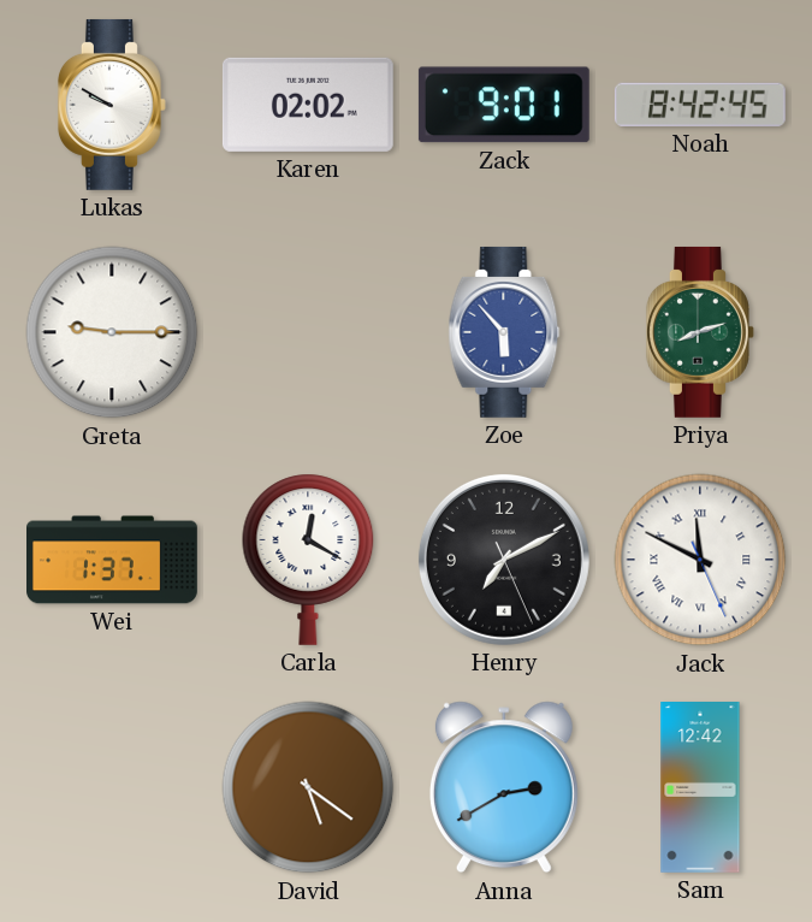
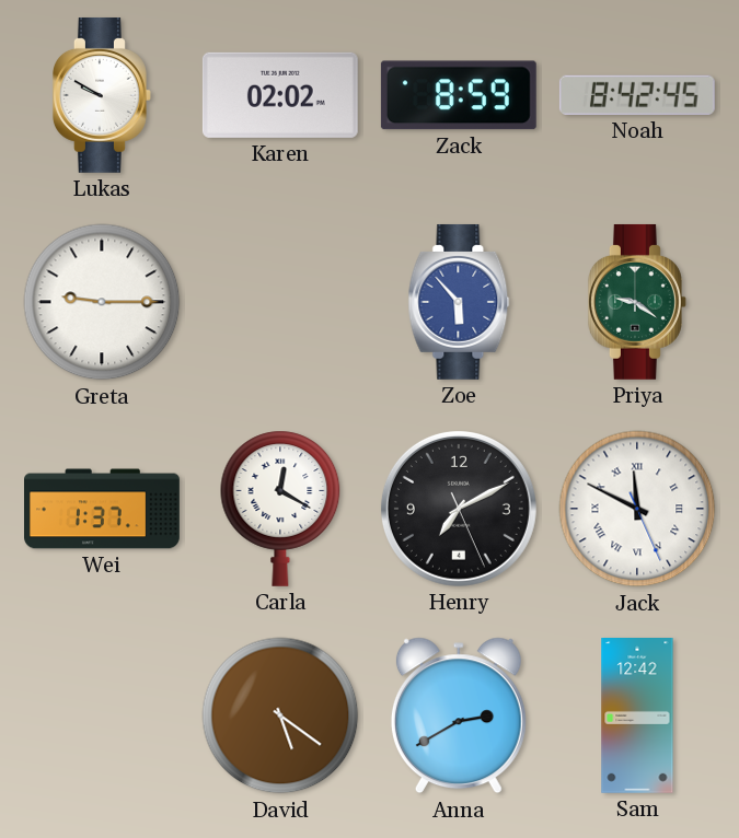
Zack: 9:01 -> 8:59 (459, 95)
Priya: 8:12 -> 9:21 (637, 302)
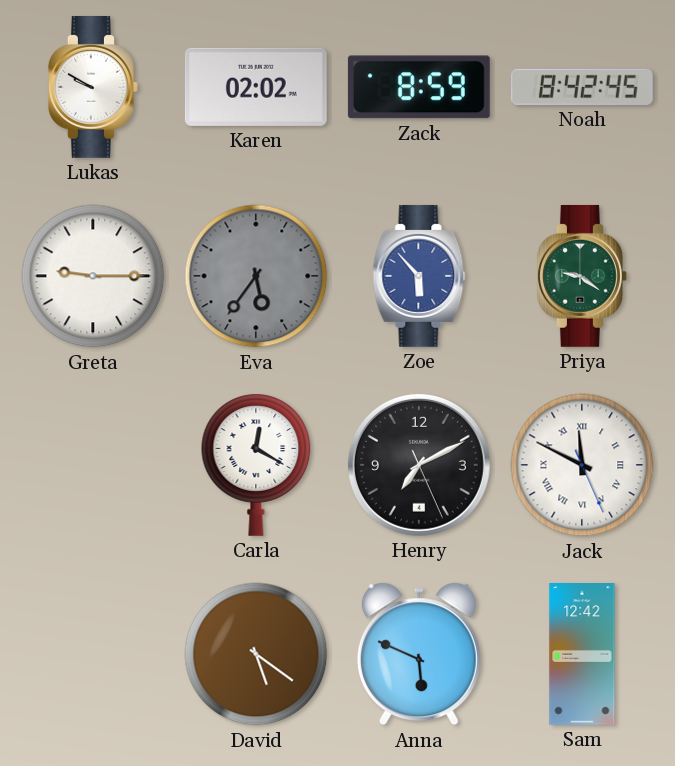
Eva: none -> 5:36 (256, 276)
Wei: 1:37 -> none (103, 509)
Anna: 2:40 -> 5:49 (419, 654)
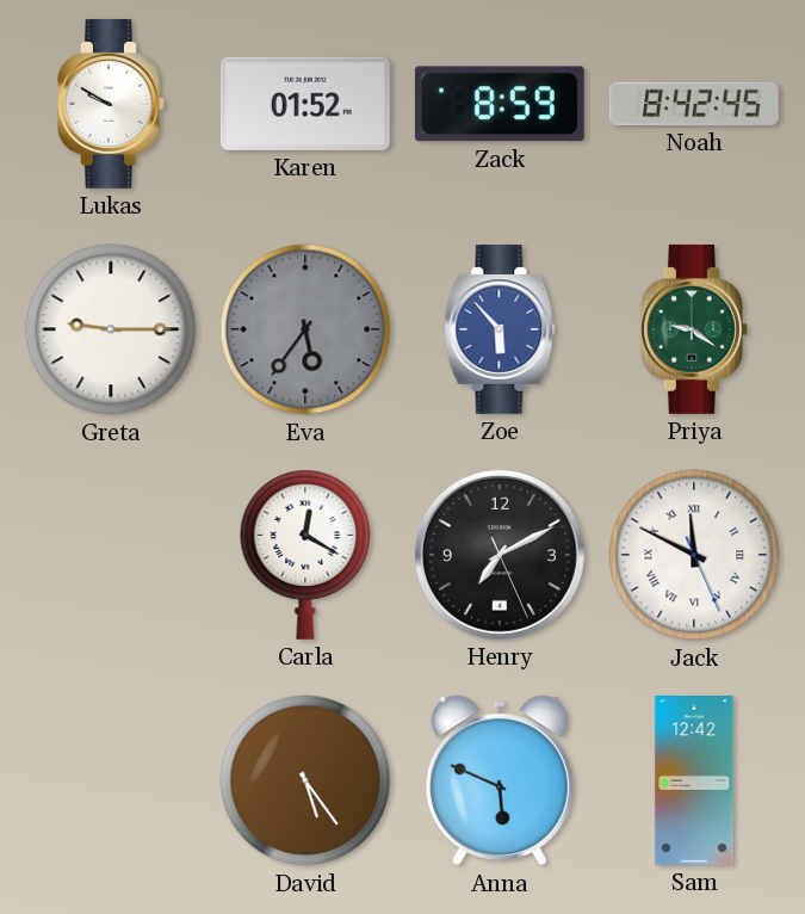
Karen: 02:02 -> 01:52 (305, 104)
David: 5:21 -> 5:24 (305, 780)
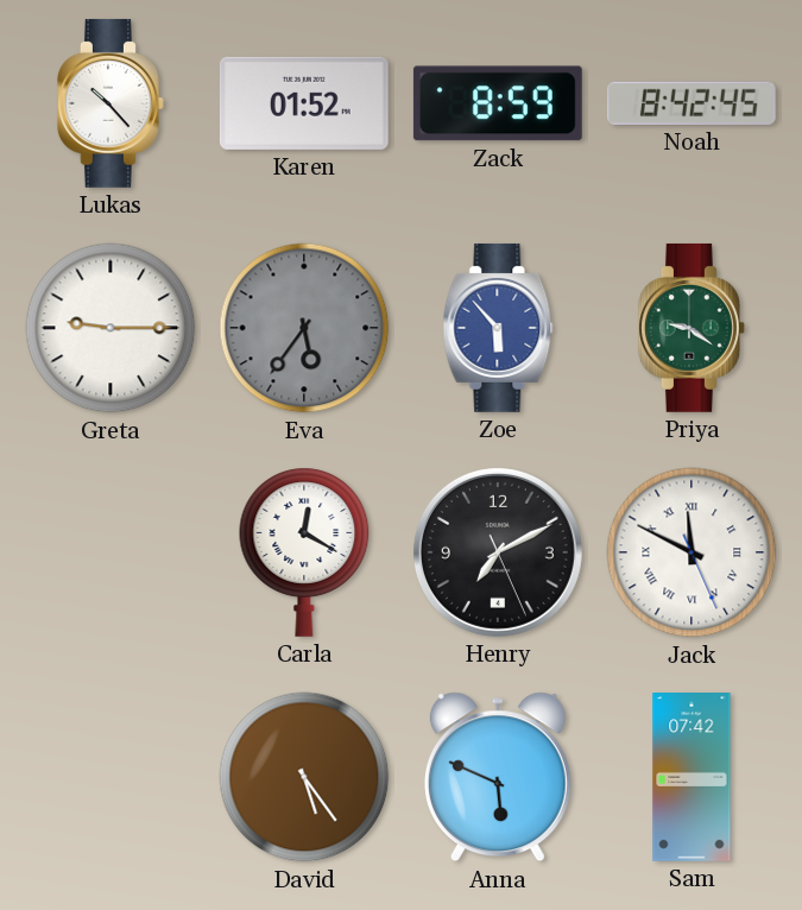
Lukas: 9:50 -> 10:23 (110, 103)
Sam: 12:42 -> 07:42 (692, 778)
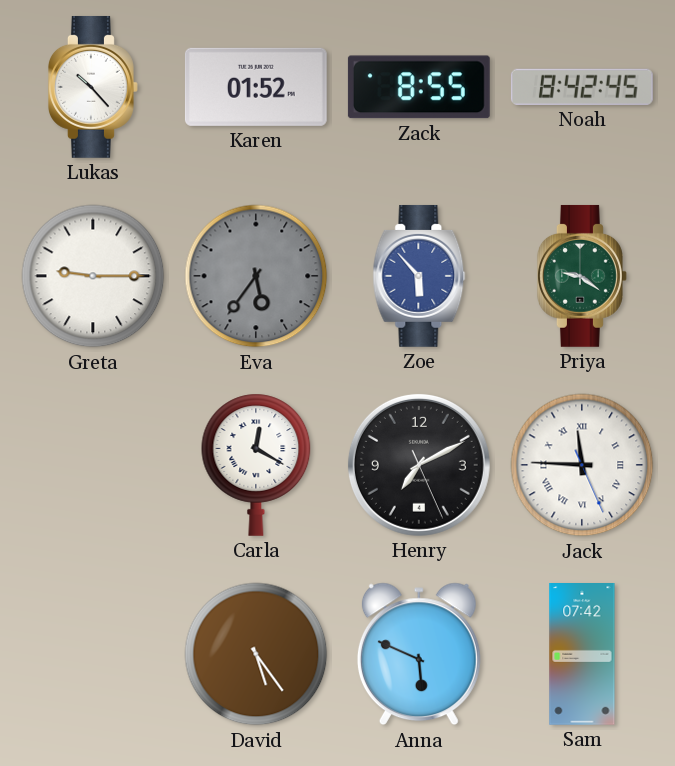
Zack: 8:59 -> 8:55 (419, 87)
Jack: 11:49 -> 11:45 (582, 465)
